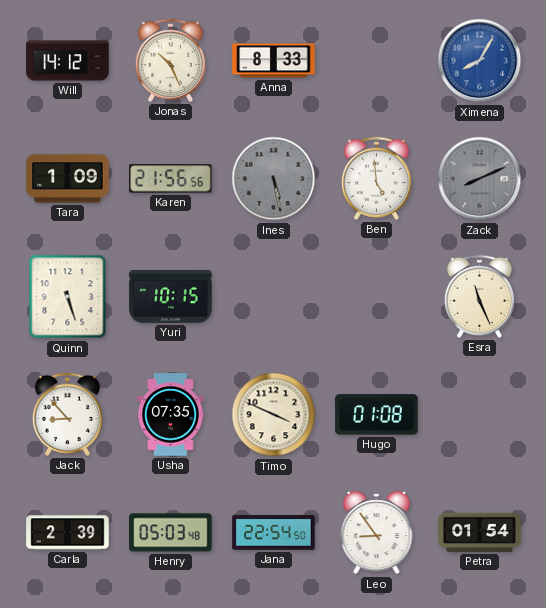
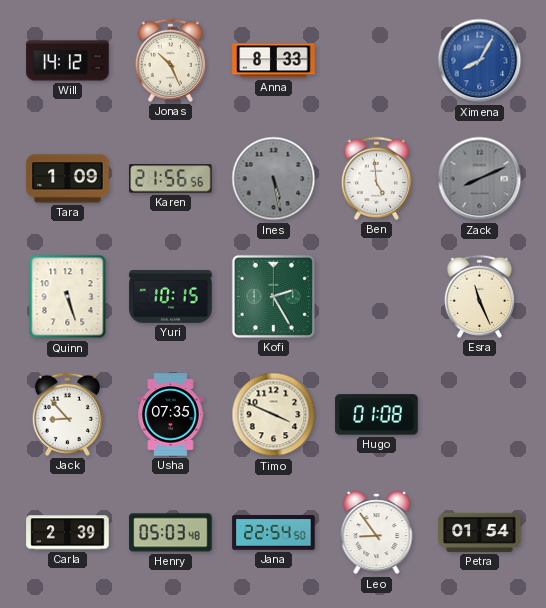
Kofi: none -> 2:25 (273, 296)
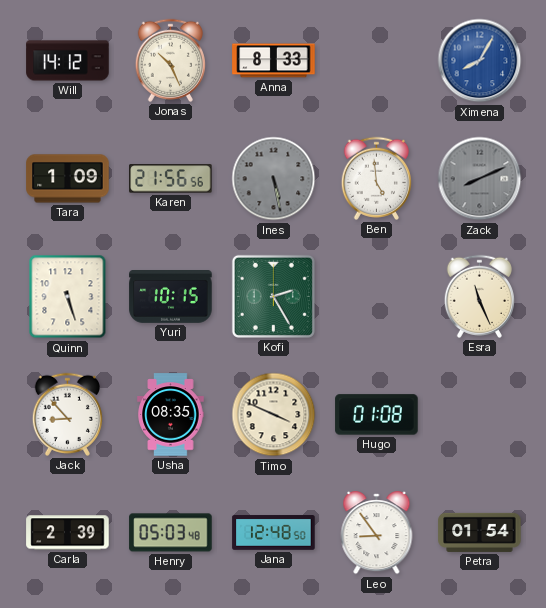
Usha: 07:35 -> 08:35 (171, 415)
Jana: 22:54 -> 12:48 (274, 533)
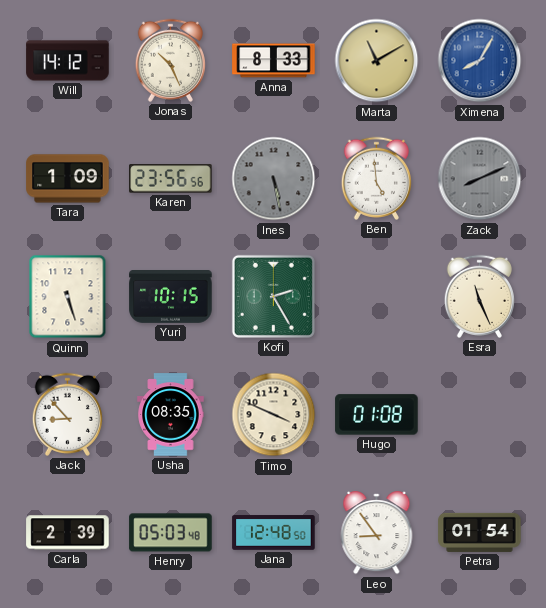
Marta: none -> 11:10 (377, 61)
Karen: 21:56 -> 23:56 (171, 179)
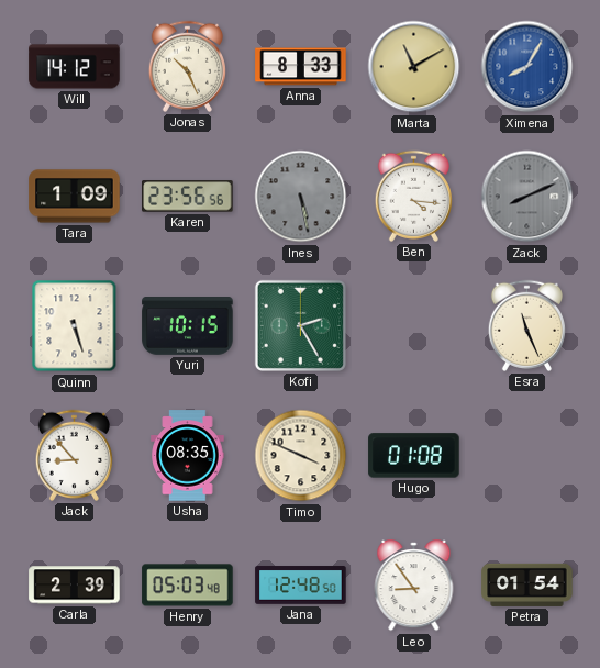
Ben: 4:59 -> 4:16 (413, 196)
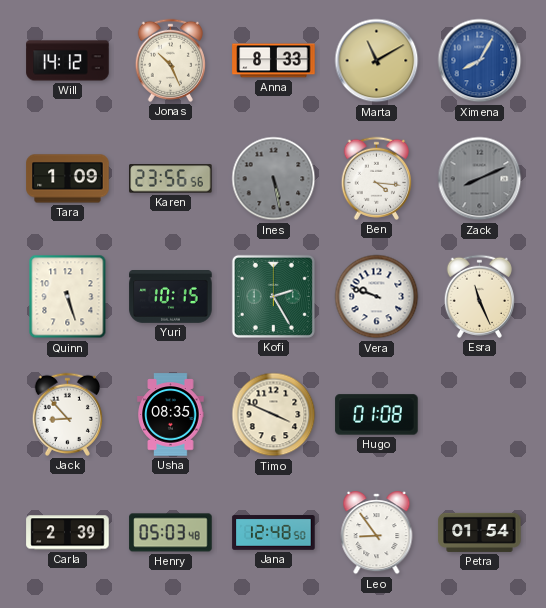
Vera: none -> 9:48 (377, 297)
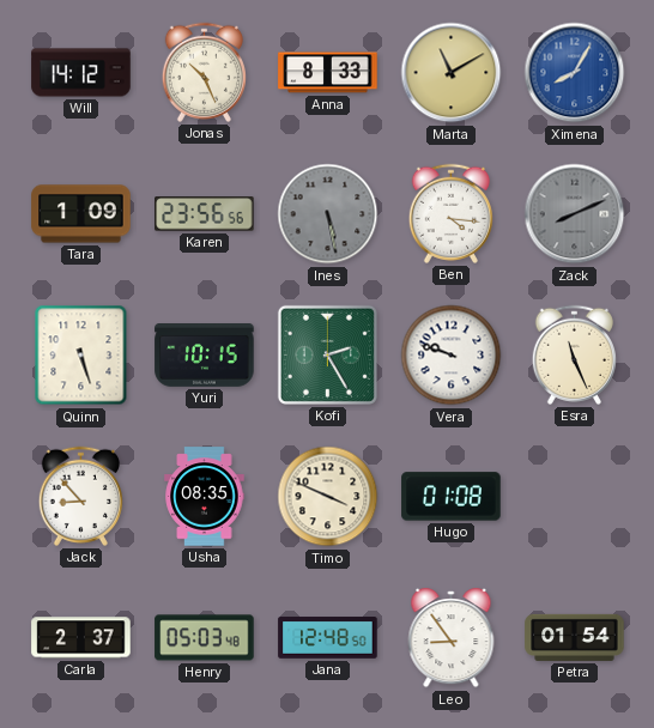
Carla: 2:39 -> 2:37 (81, 638)
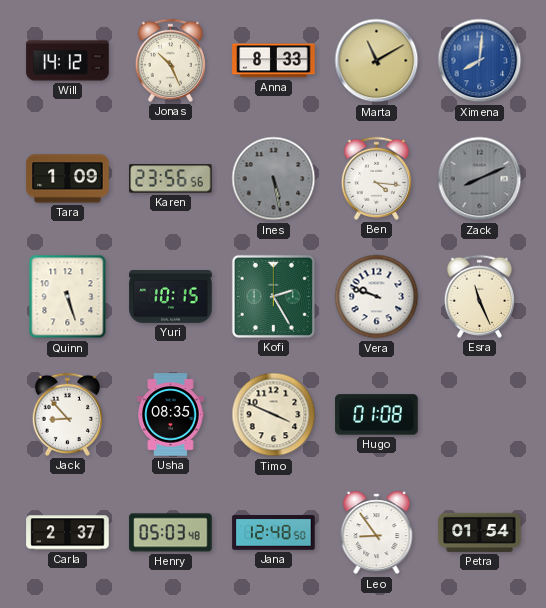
Ximena: 8:05 -> 8:01 (480, 61)
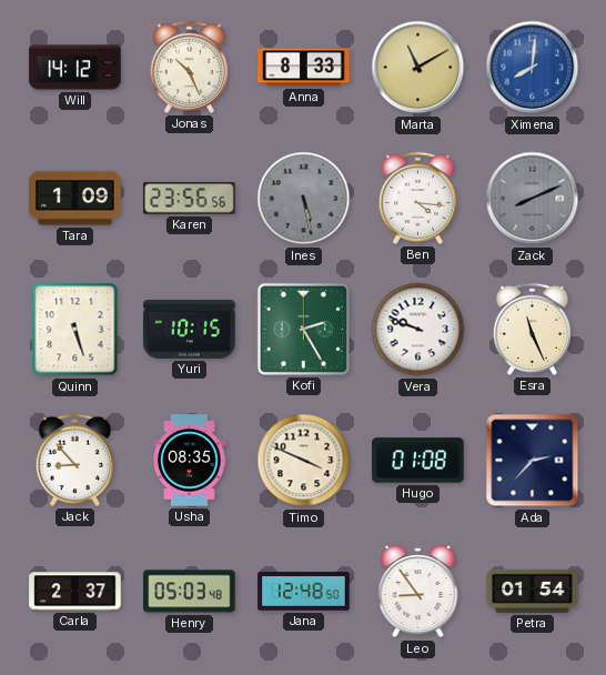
Ada: none -> 2:37 (533, 461)
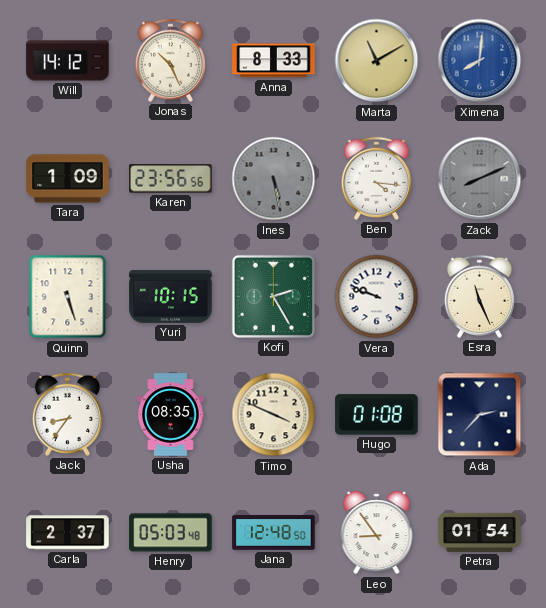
Jack: 8:53 -> 8:36 (67, 414)
